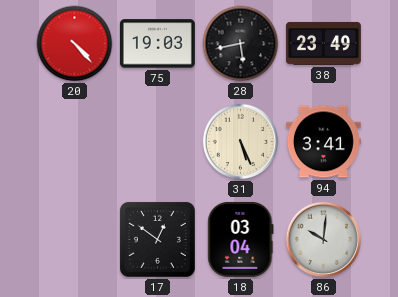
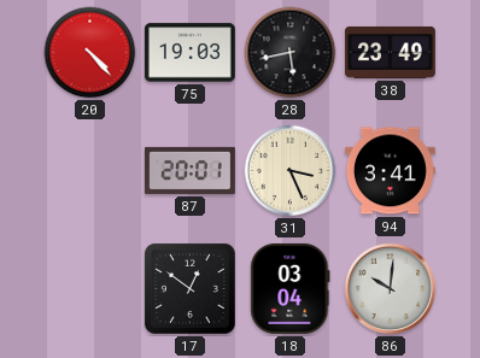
87: none -> 20:01 (189, 170)
31: 5:26 -> 3:26 (291, 171)
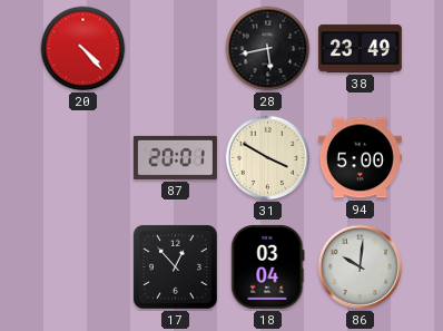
75: 19:03 -> none (189, 53)
31: 3:26 -> 3:50 (268, 158)
94: 3:41 -> 5:00 (360, 158)
17: 12:51 -> 12:53 (175, 266)
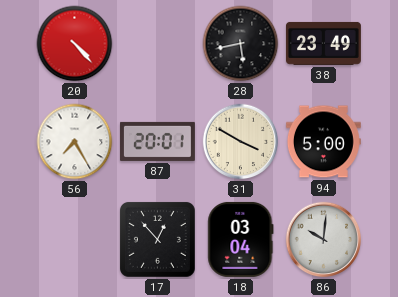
56: none -> 7:25 (75, 142)
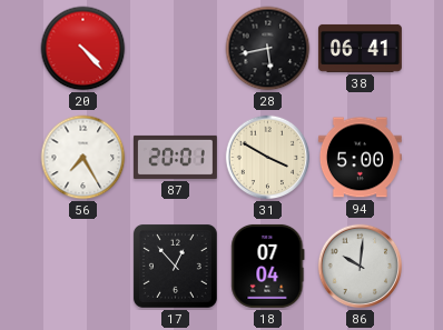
38: 23:49 -> 06:41 (360, 48)
18: 03:04 -> 07:04 (268, 266)
